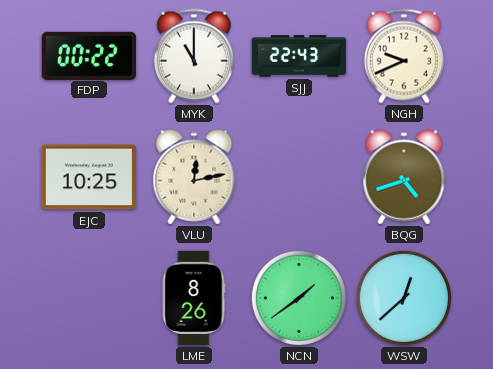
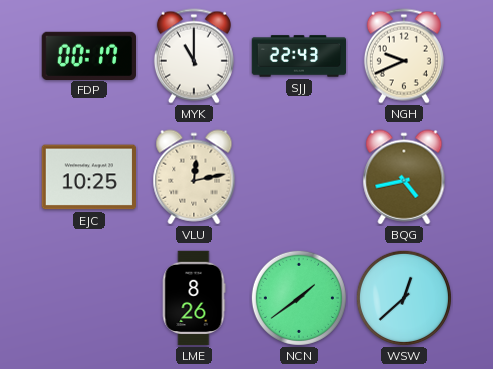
FDP: 00:22 -> 00:17 (88, 55)
BQG: 4:42 -> 4:43 (404, 177)
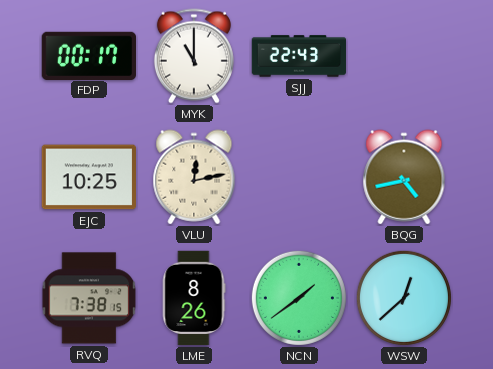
NGH: 9:41 -> none (404, 56)
RVQ: none -> 7:38 (89, 298)
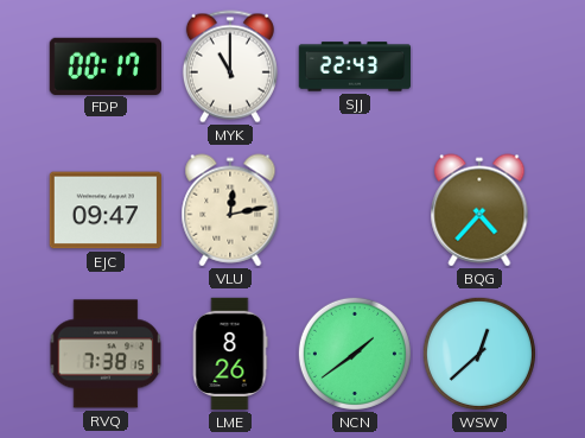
EJC: 10:25 -> 09:47 (104, 210)
BQG: 4:43 -> 4:37 (479, 210)
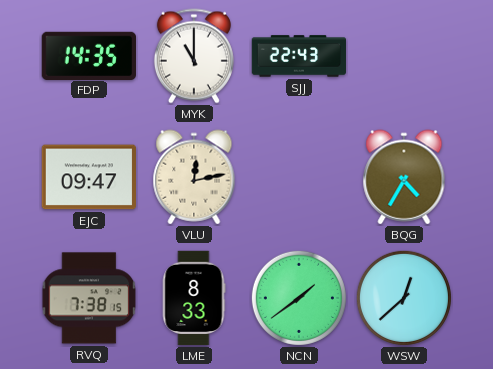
FDP: 00:17 -> 14:35 (88, 55)
BQG: 4:37 -> 4:35 (404, 177)
LME: 8:26 -> 8:33 (194, 298)
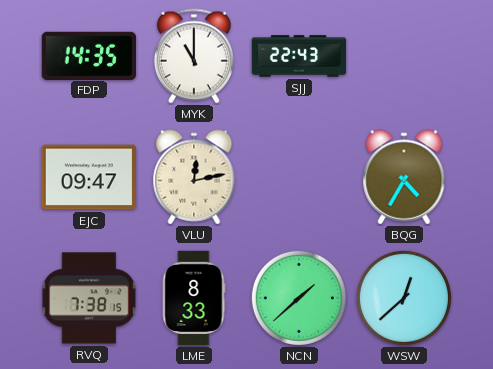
NCN: 1:39 -> 1:38 (299, 298)
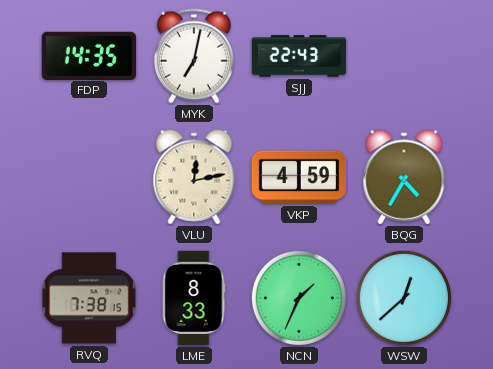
MYK: 11:00 -> 7:02 (194, 56)
EJC: 09:47 -> none (88, 177)
VKP: none -> 4:59 (299, 177)
NCN: 1:38 -> 1:34 (299, 298)
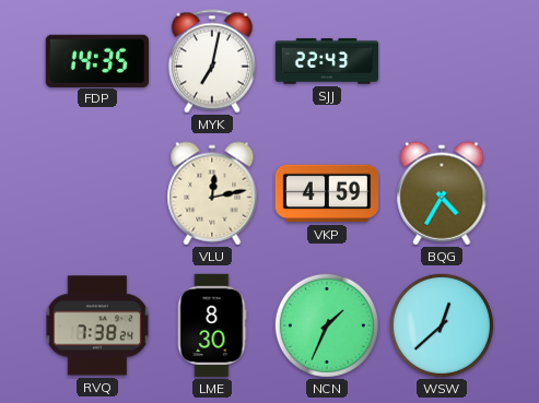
RVQ: 7:38:15 -> 7:38:24 (97, 325)
LME: 8:33 -> 8:30 (212, 325)
